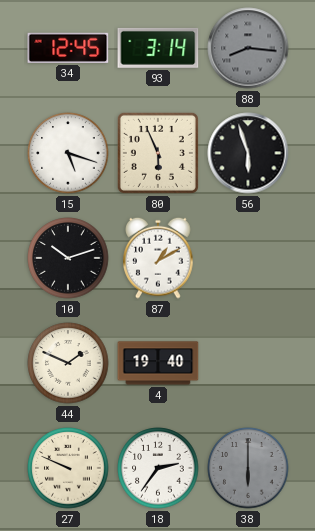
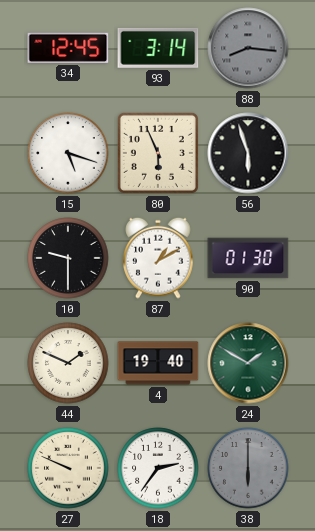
10: 10:12 -> 9:30 (68, 258)
90: none -> 01:30 (248, 258)
24: none -> 1:50 (248, 363)
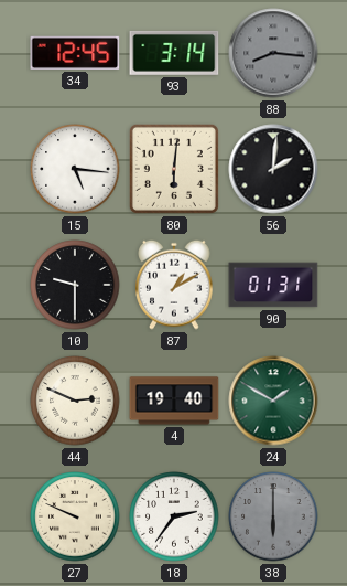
15: 5:18 -> 5:16 (75, 169)
80: 5:56 -> 6:01 (174, 169)
56: 5:57 -> 2:01 (273, 169)
90: 01:30 -> 01:31 (273, 285)
44: 1:49 -> 2:49 (75, 401)
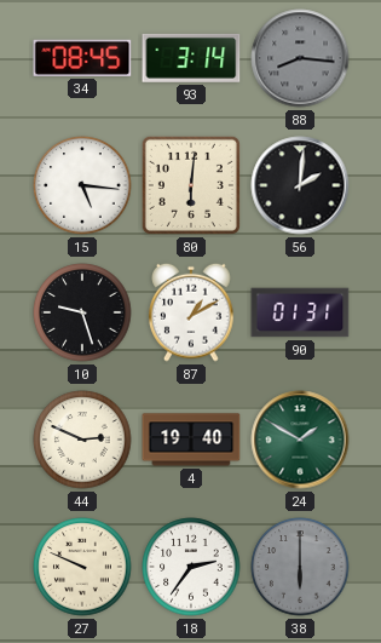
34: 12:45 -> 08:45 (82, 58)
10: 9:30 -> 9:27 (82, 312)
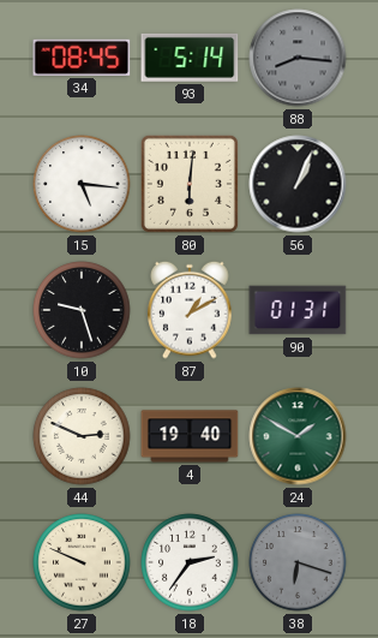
93: 3:14 -> 5:14 (190, 58)
56: 2:01 -> 1:04 (298, 184)
38: 6:00 -> 6:18 (298, 562)
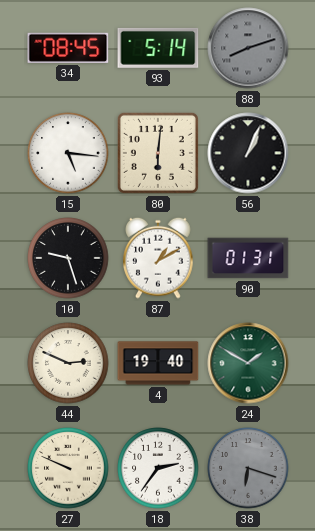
88: 8:16 -> 8:12 (248, 48)
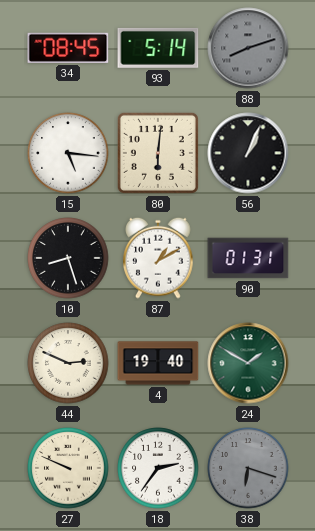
10: 9:27 -> 8:27 (68, 258)
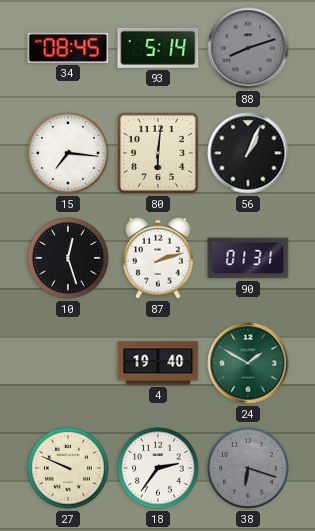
15: 5:16 -> 7:16 (68, 153)
10: 8:27 -> 12:27 (68, 258)
87: 1:10 -> 2:12 (158, 258)
44: 2:49 -> none (68, 363)
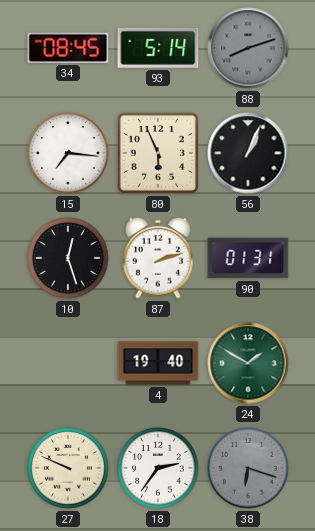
80: 6:01 -> 5:56 (158, 153)
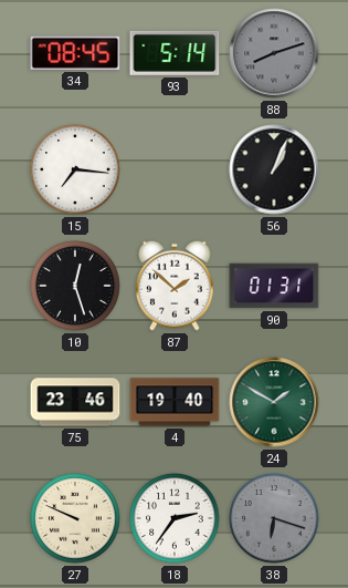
80: 5:56 -> none (158, 153)
87: 2:12 -> 1:52 (175, 286)
75: none -> 23:46 (75, 402)
